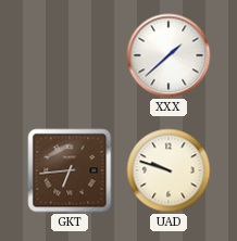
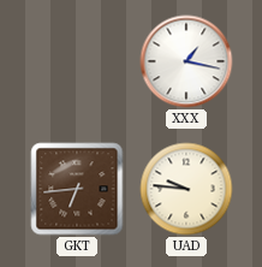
XXX: 1:38 -> 1:17 (186, 61)
UAD: 9:48 -> 9:46 (186, 189)
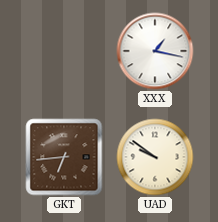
UAD: 9:46 -> 9:51 (155, 157)
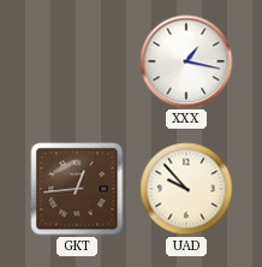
GKT: 6:44 -> 12:44 (77, 189)
UAD: 9:51 -> 9:53 (186, 189)
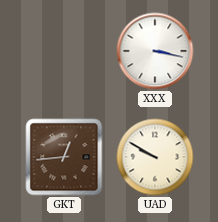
XXX: 1:17 -> 3:17 (155, 51)
UAD: 9:53 -> 9:50 (155, 157)
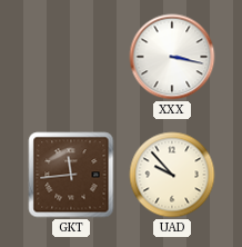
GKT: 12:44 -> 11:44 (71, 175)
UAD: 9:50 -> 9:53 (172, 175)
